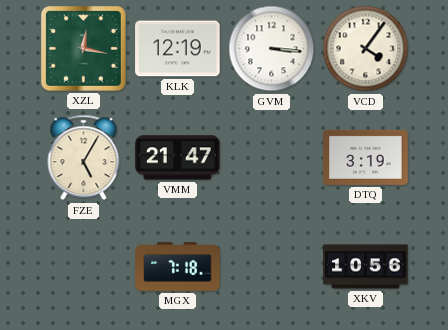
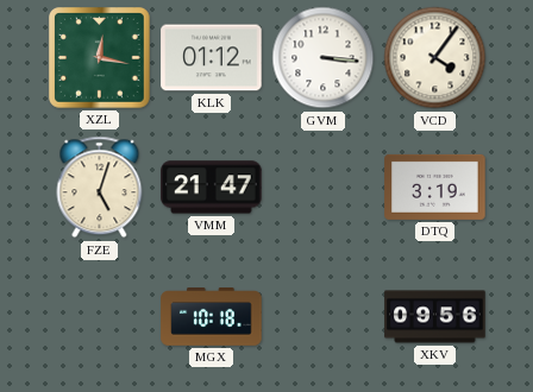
KLK: 12:19 -> 01:12 (212, 58)
FZE: 5:05 -> 5:03 (100, 188)
MGX: 7:18 -> 10:18 (212, 317)
XKV: 10:56 -> 09:56 (435, 317)
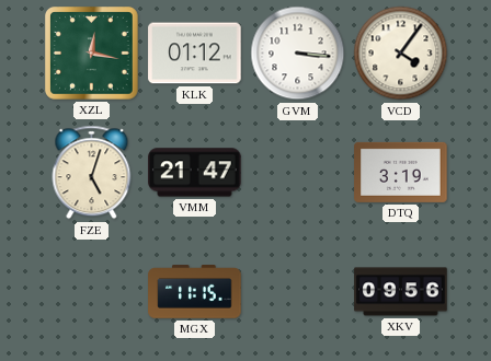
MGX: 10:18 -> 11:15 (195, 292)
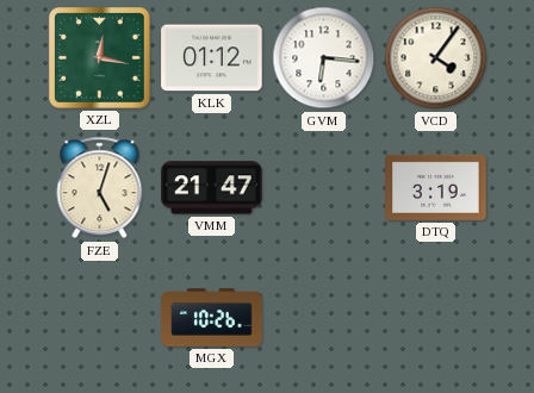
GVM: 3:16 -> 6:16 (324, 58)
MGX: 11:15 -> 10:26 (212, 318)
XKV: 09:56 -> none (401, 292)
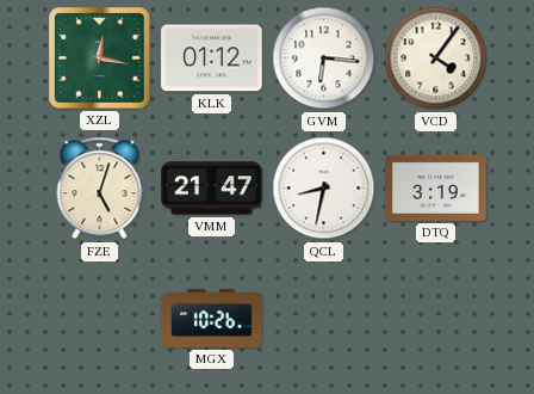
QCL: none -> 8:32 (324, 189)
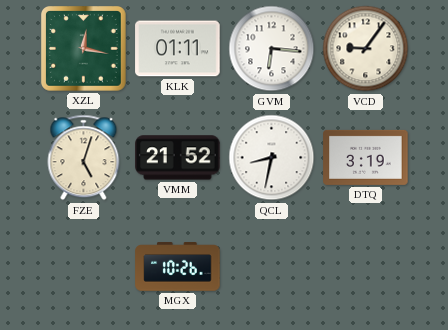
KLK: 01:12 -> 01:11 (178, 49)
VCD: 4:06 -> 9:06 (366, 49)
VMM: 21:47 -> 21:52 (178, 158)
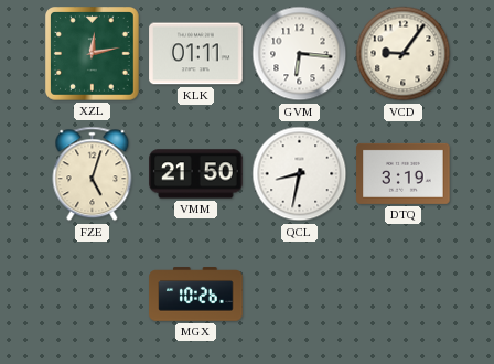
XZL: 12:17 -> 12:13 (93, 54)
VMM: 21:52 -> 21:50 (196, 174)
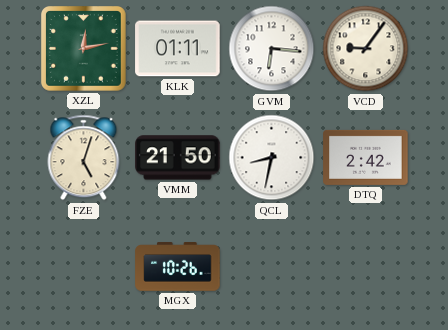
DTQ: 3:19 -> 2:42 (366, 157)
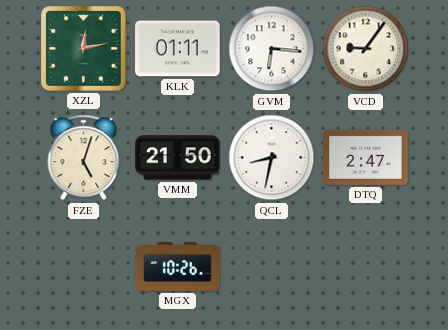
DTQ: 2:42 -> 2:47 (366, 157)
